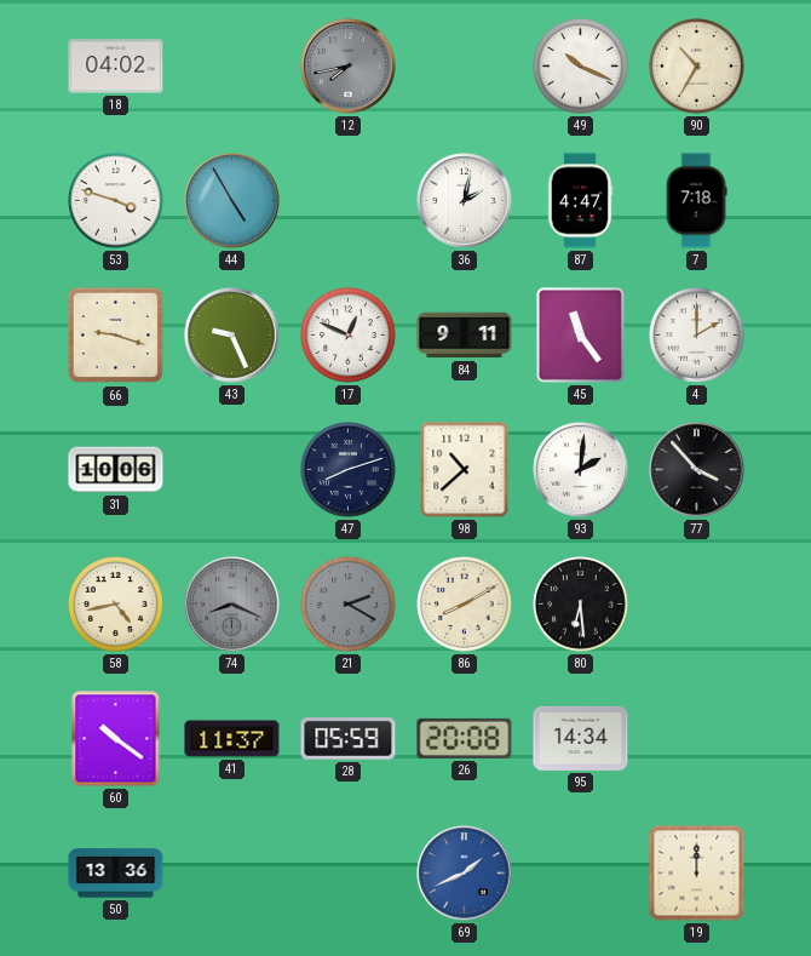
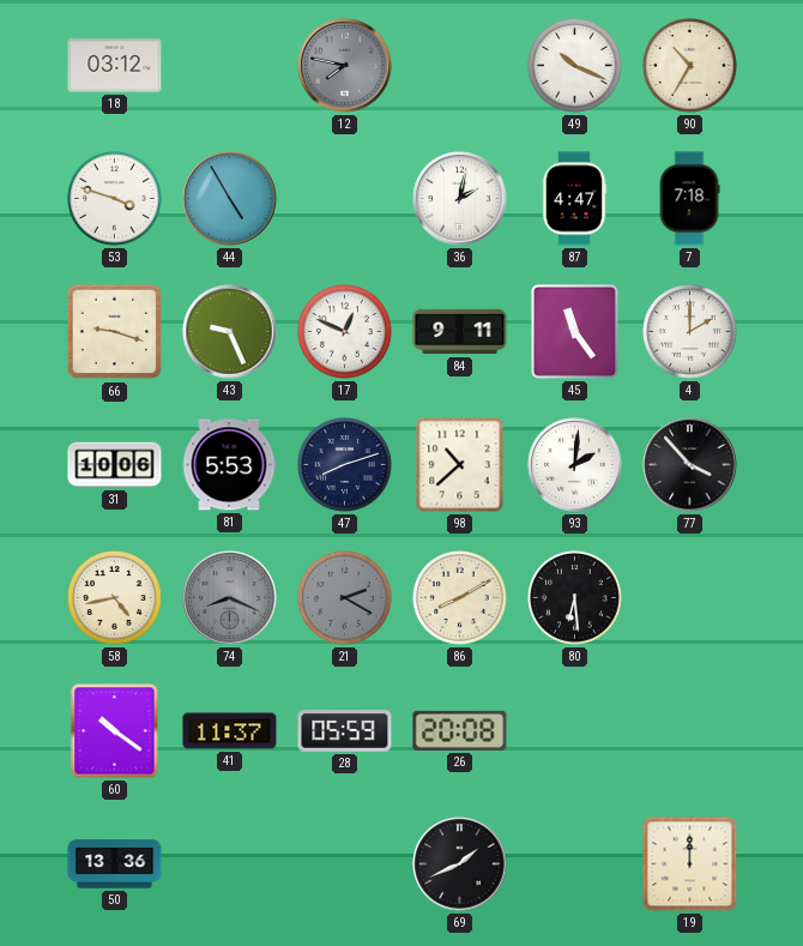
18: 04:02 -> 03:12 (115, 66)
12: 7:43 -> 7:47 (345, 66)
81: none -> 5:53 (229, 465)
95: 14:34 -> none (581, 738)
69 dial: blue -> black (460, 864)
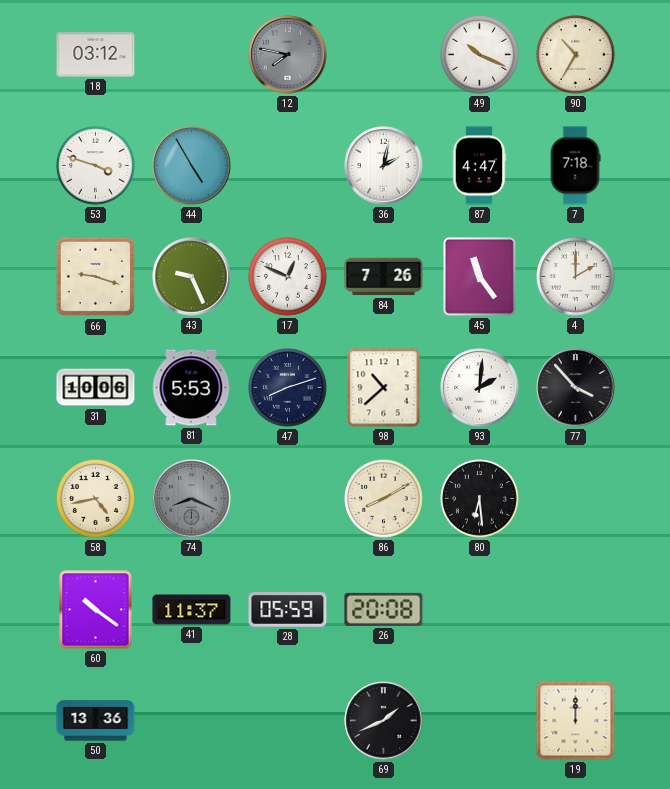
84: 9:11 -> 7:26 (384, 277)
21: 2:20 -> none (345, 598)
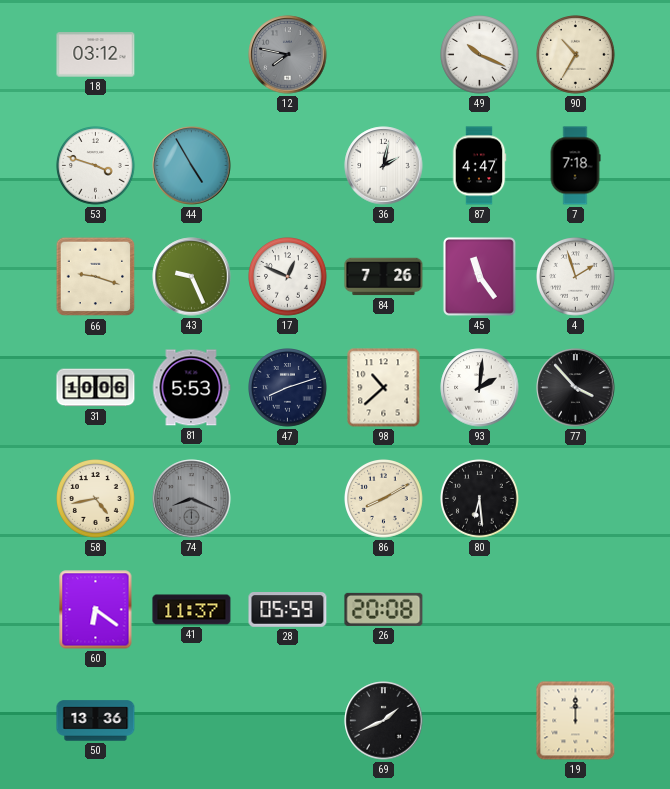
4: 2:00 -> 1:57 (576, 277)
60: 10:21 -> 6:21 (96, 610)
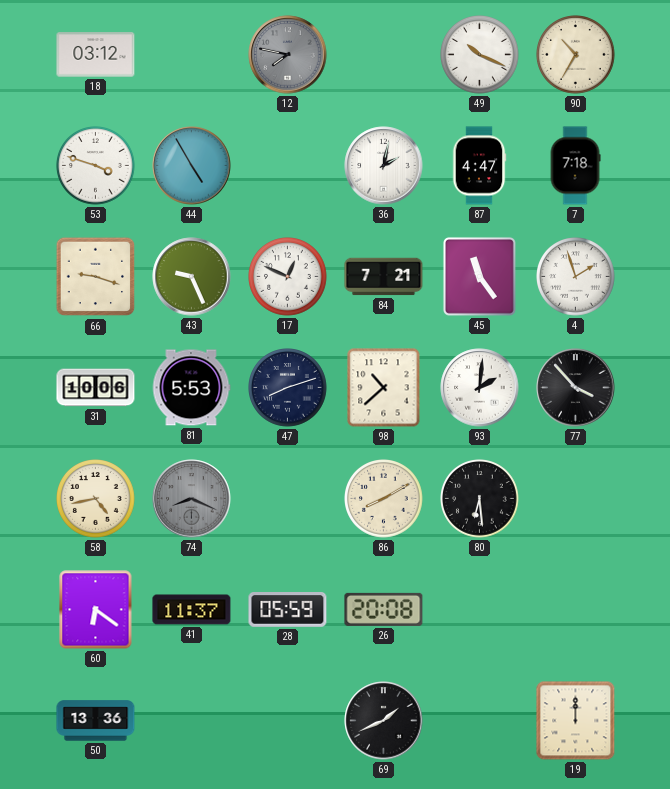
84: 7:26 -> 7:21 (384, 277)
